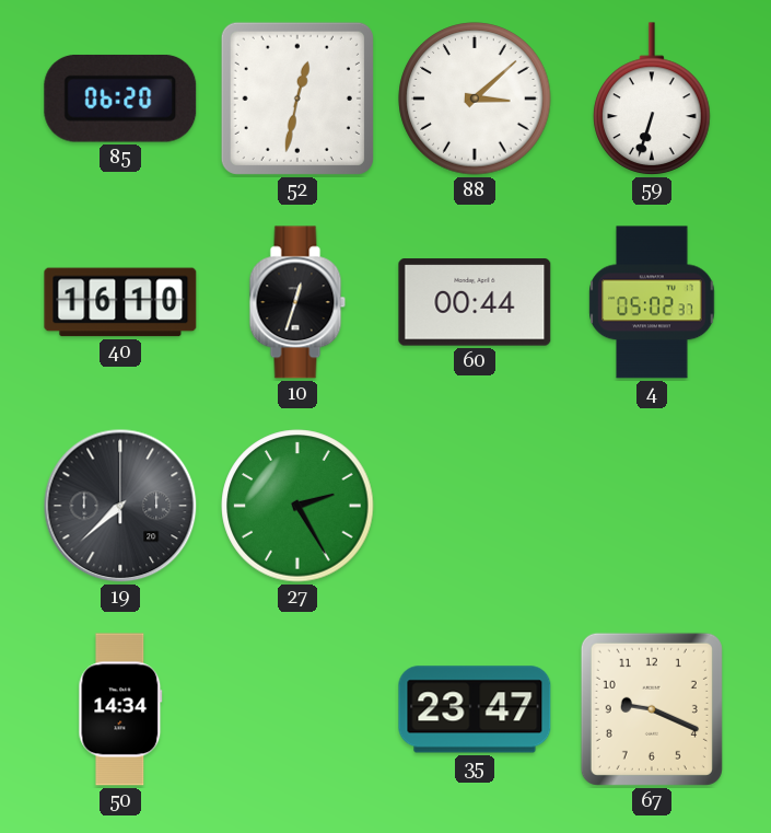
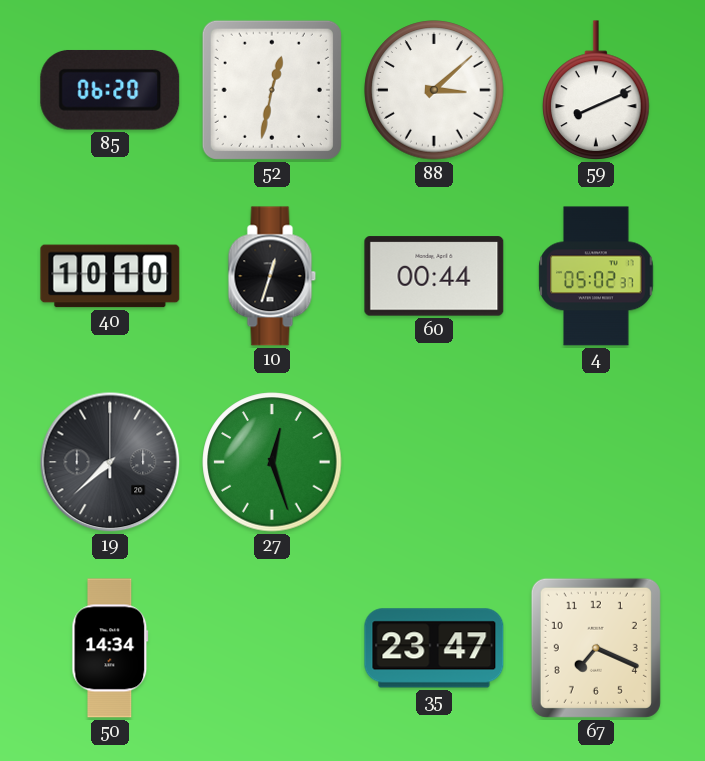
59: 6:33 -> 8:11 (596, 90)
40: 16:10 -> 10:10 (110, 276)
27: 2:25 -> 12:27 (272, 462)
67: 9:19 -> 7:19 (596, 648)
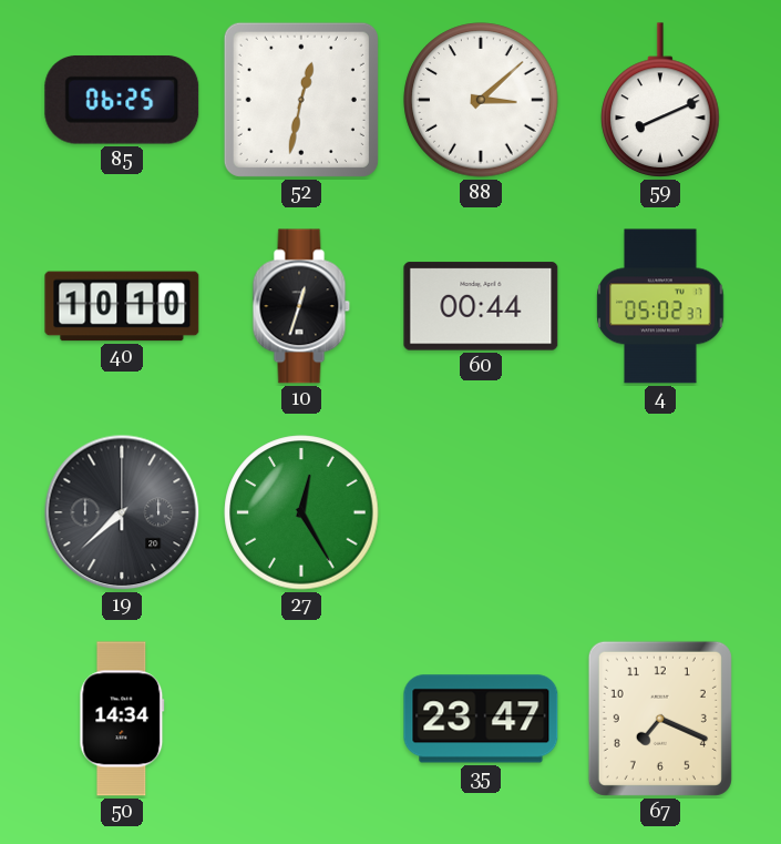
85: 06:20 -> 06:25 (122, 100)
27: 12:27 -> 12:25 (301, 512)
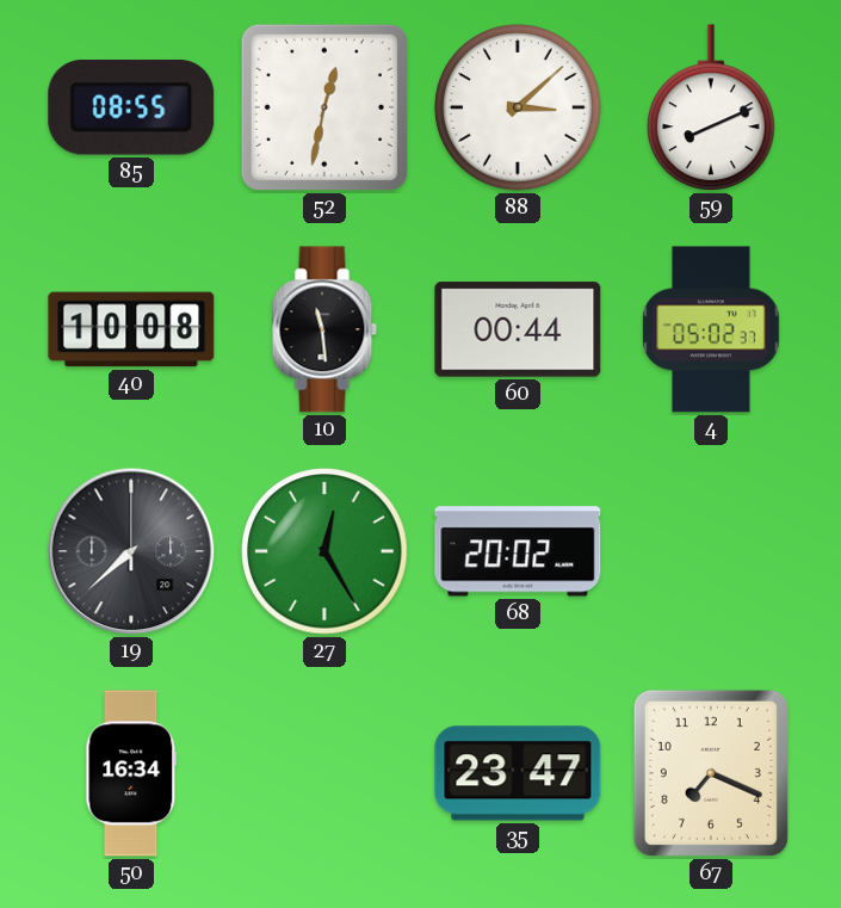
85: 06:25 -> 08:55 (131, 107)
40: 10:10 -> 10:08 (131, 329)
10: 12:33 -> 11:29 (324, 329)
68: none -> 20:02 (518, 551)
50: 14:34 -> 16:34 (131, 773)
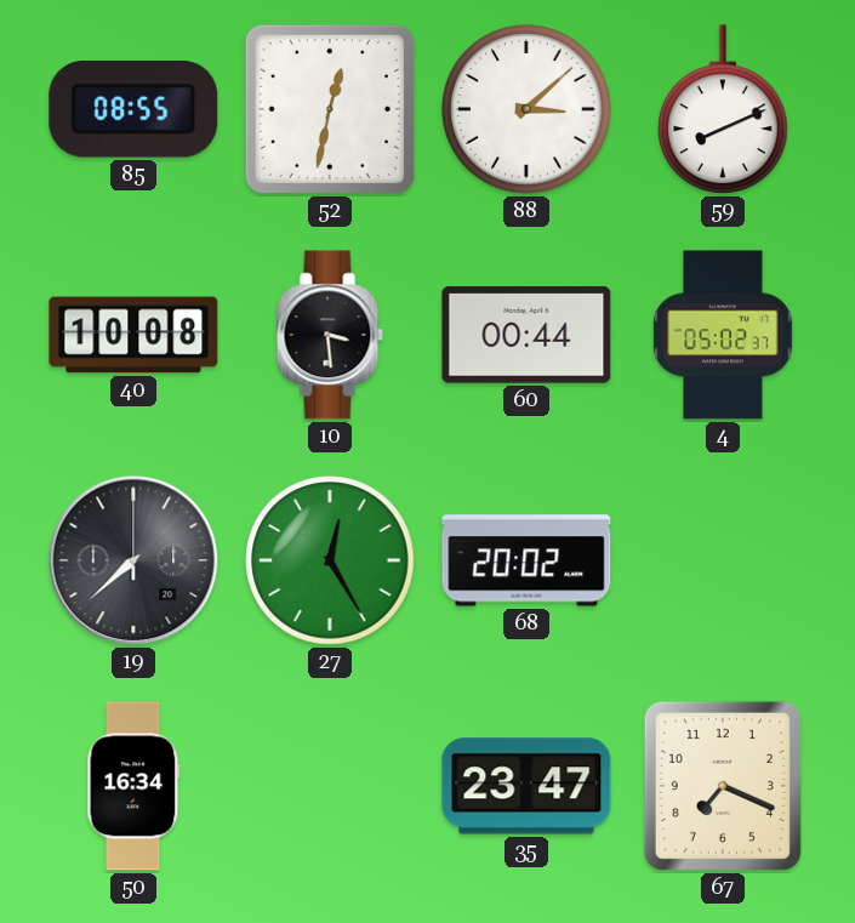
10: 11:29 -> 3:29 (330, 335)
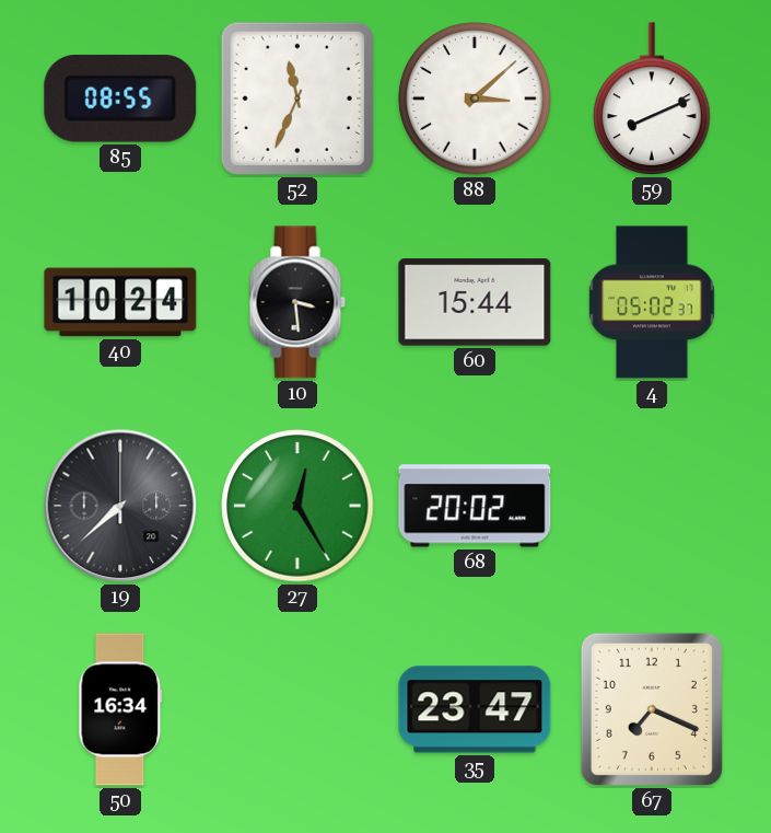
52: 12:32 -> 11:34 (297, 99)
40: 10:08 -> 10:24 (120, 302)
60: 00:44 -> 15:44 (475, 302)
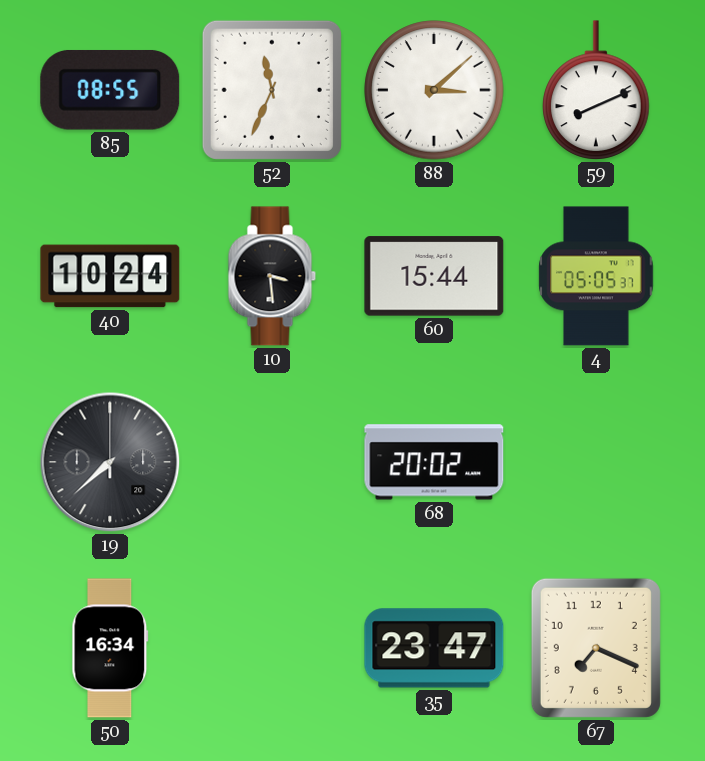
4: 05:02 -> 05:05 (596, 276)
27: 12:25 -> none (297, 506)
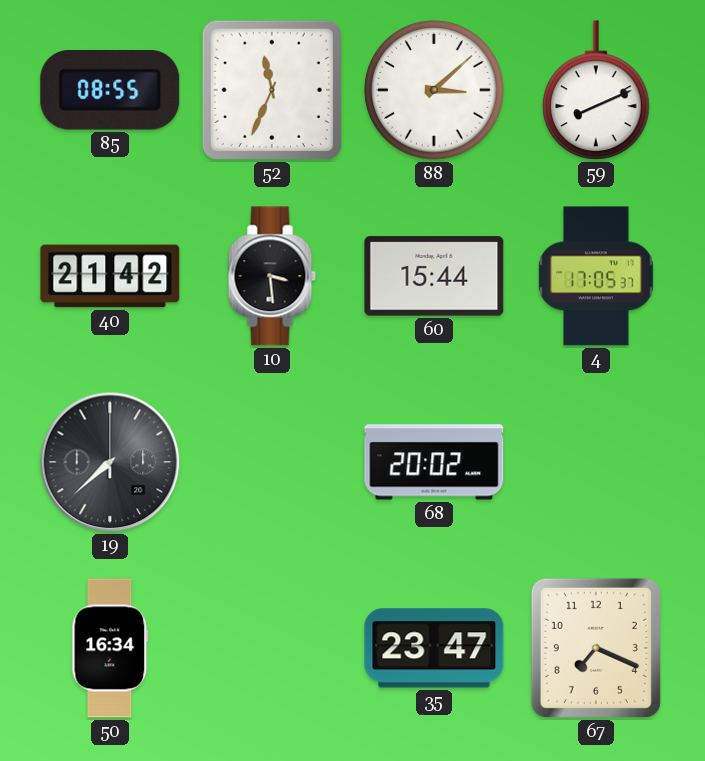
40: 10:24 -> 21:42 (110, 276)
4: 05:05 -> 17:05 (596, 276)
